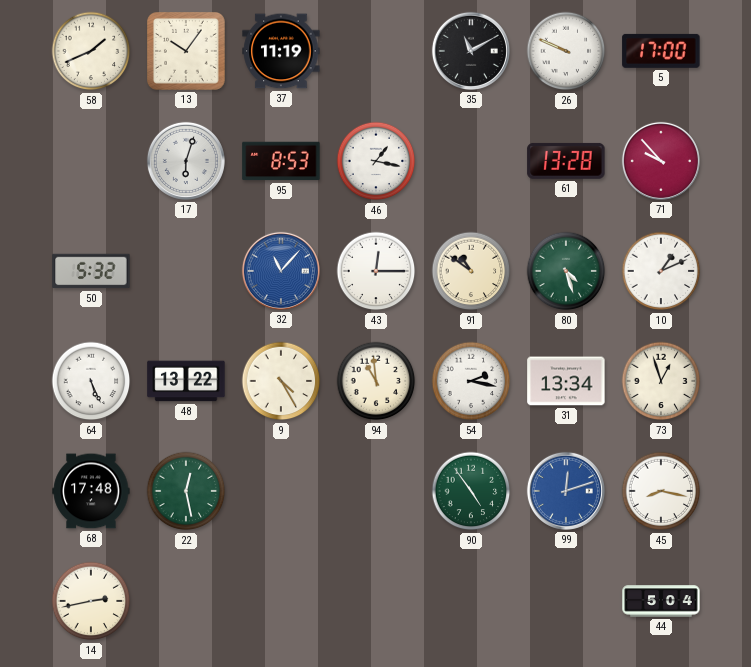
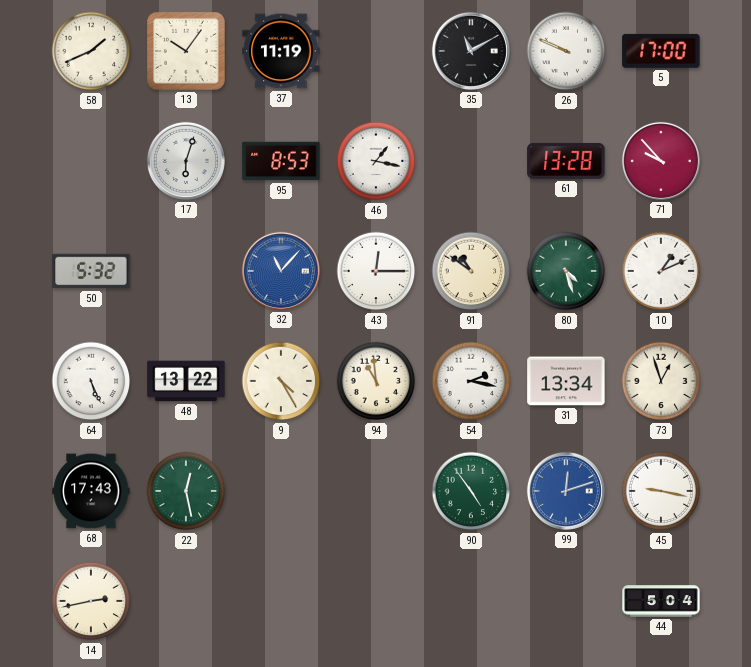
68: 17:48 -> 17:43 (91, 491)
45: 8:17 -> 9:17 (661, 491)
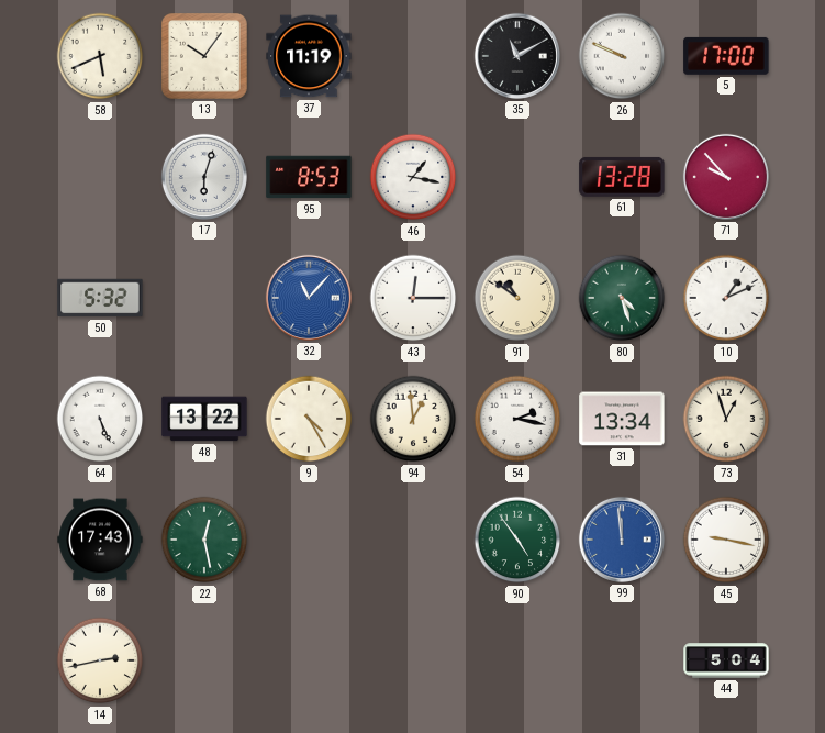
58: 1:41 -> 5:41 (100, 56)
94: 10:59 -> 12:59 (413, 419)
99: 12:12 -> 11:59 (622, 540)
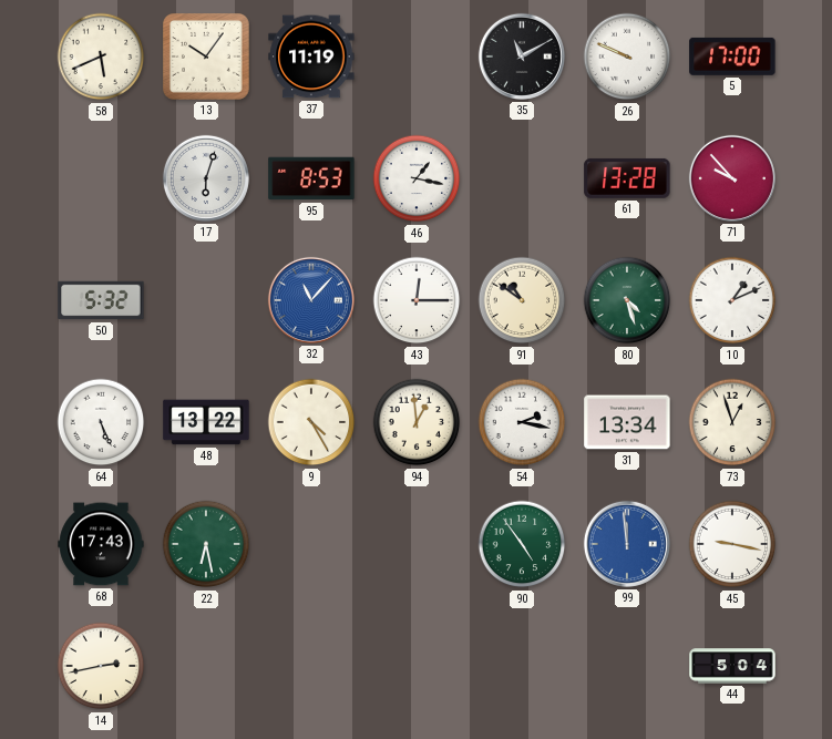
22: 12:28 -> 6:28 (206, 544)
